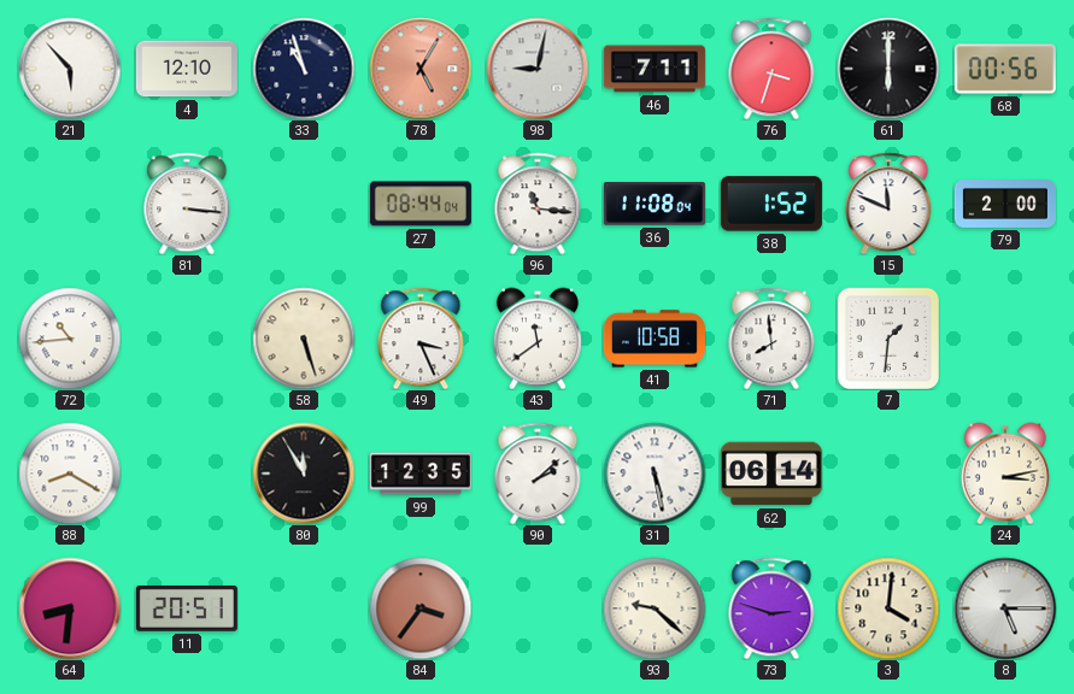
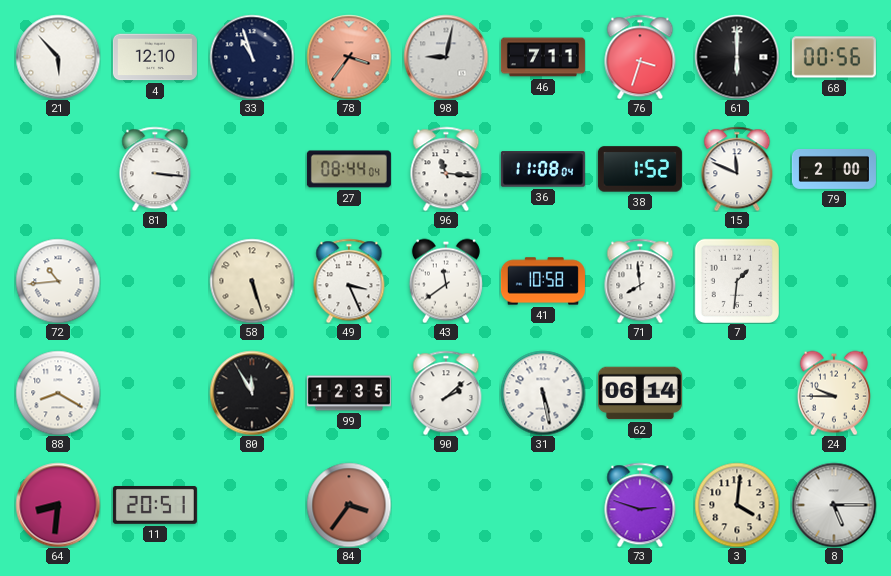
78: 5:05 -> 3:36 (349, 57)
24: 3:13 -> 9:45 (834, 393)
93: 9:22 -> none (655, 608)
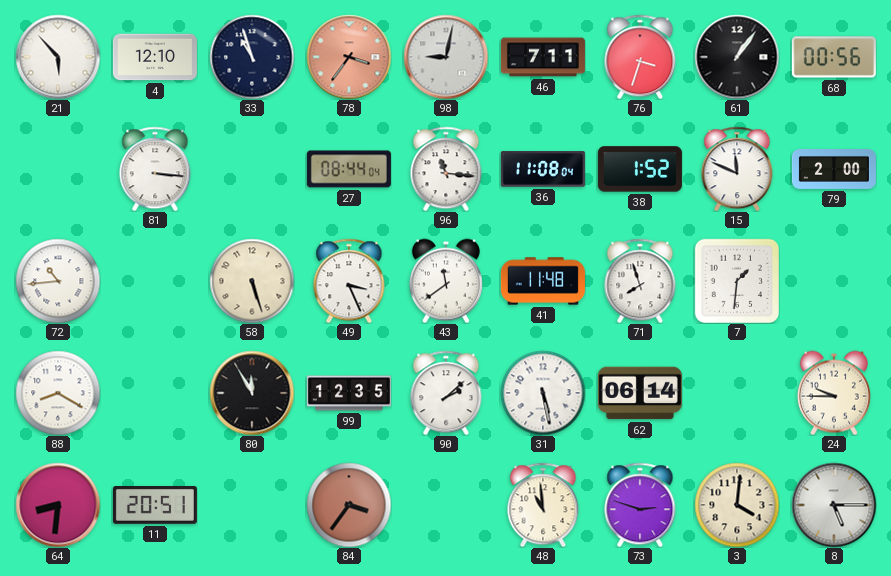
61: 6:00 -> 1:06 (737, 57)
41: 10:58 -> 11:48 (543, 281)
71: 7:59 -> 7:57 (640, 281)
48: none -> 10:59 (543, 505)
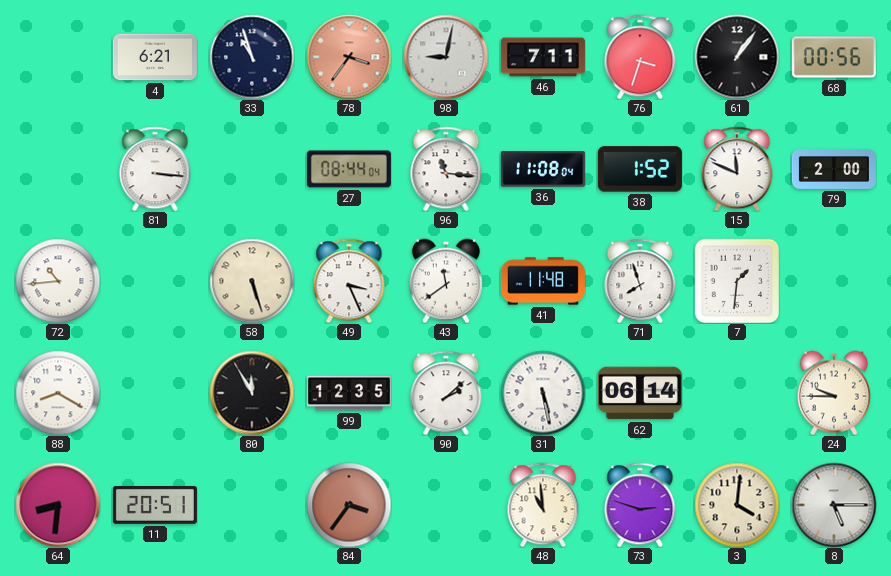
21: 5:53 -> none (58, 57)
4: 12:10 -> 6:21 (155, 57)
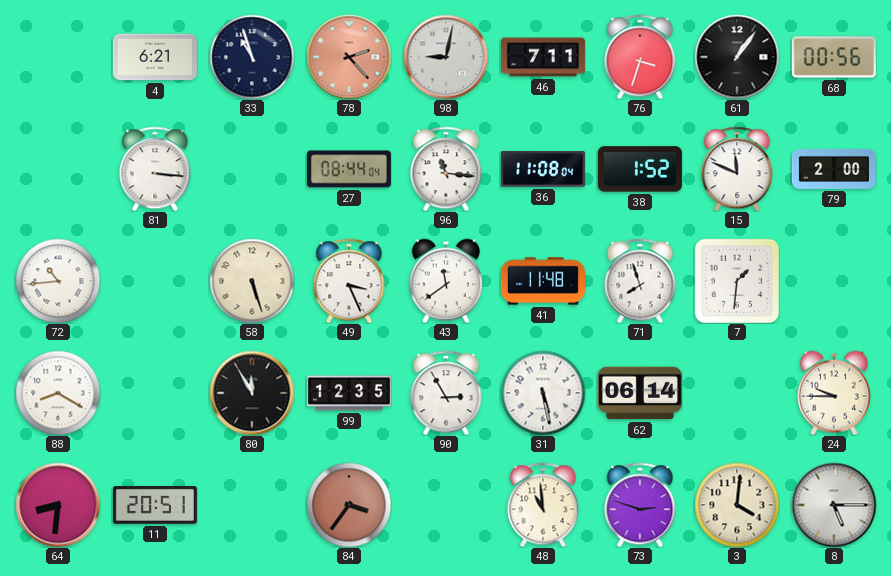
78: 3:36 -> 2:23 (349, 57)
90: 2:08 -> 2:55 (446, 393)
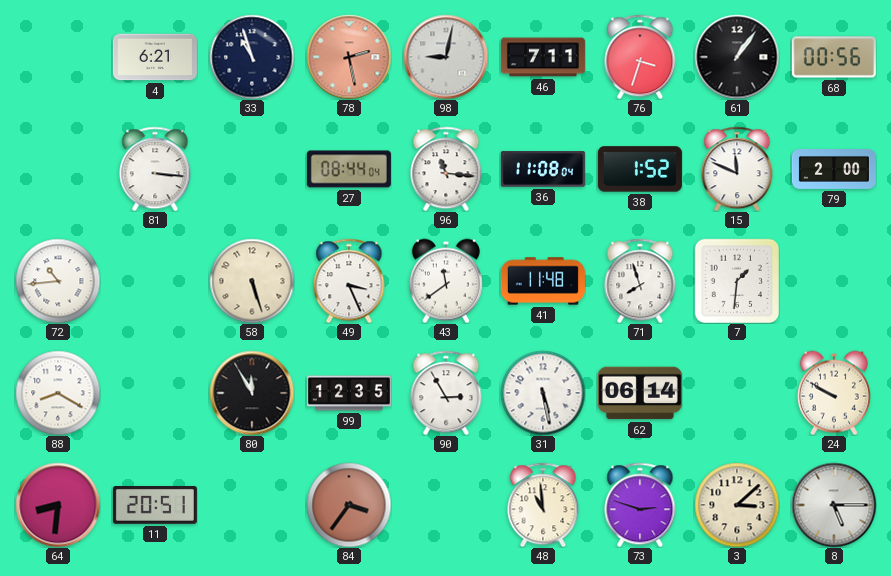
78: 2:23 -> 2:28 (349, 57)
24: 9:45 -> 9:50 (834, 393)
3: 4:01 -> 3:08 (737, 505)
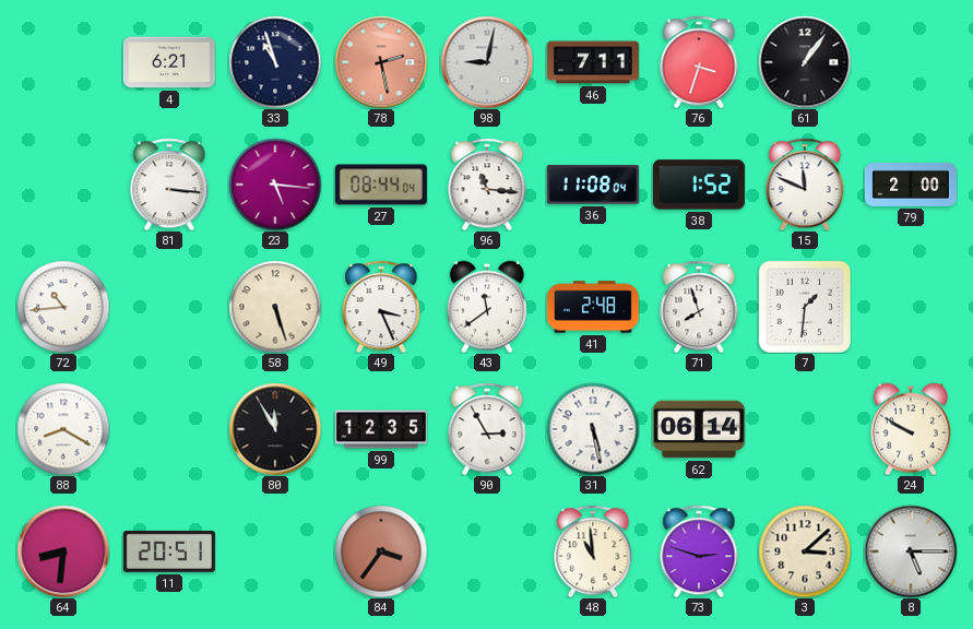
68: 00:56 -> none (834, 57)
23: none -> 5:16 (275, 185)
41: 11:48 -> 2:48 (593, 307)
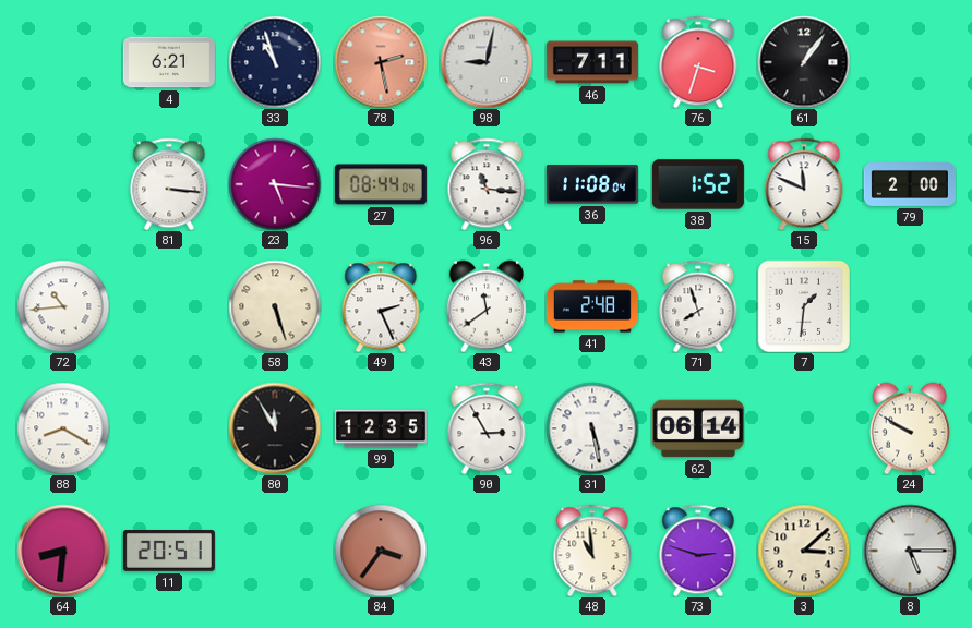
49: 3:26 -> 2:26 (381, 306)
